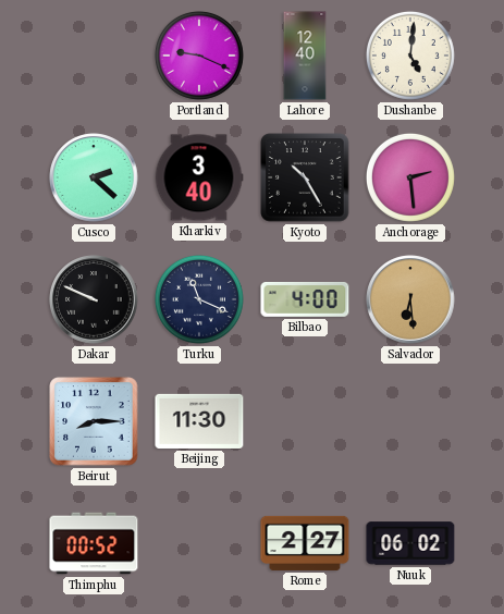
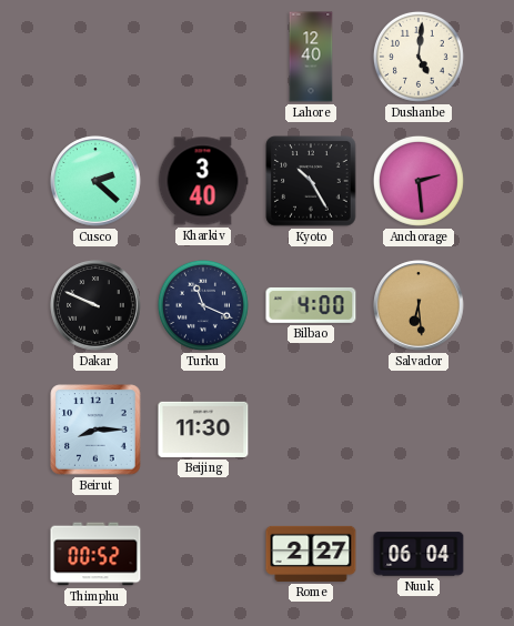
Portland: 9:19 -> none (199, 56)
Nuuk: 06:02 -> 06:04 (419, 554)
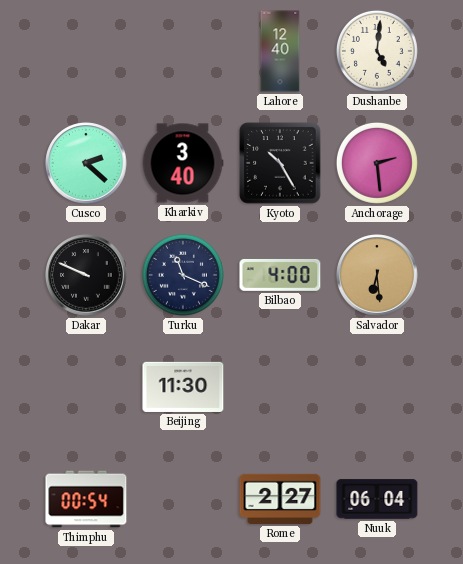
Beirut: 8:15 -> none (95, 430)
Thimphu: 00:52 -> 00:54 (86, 499)
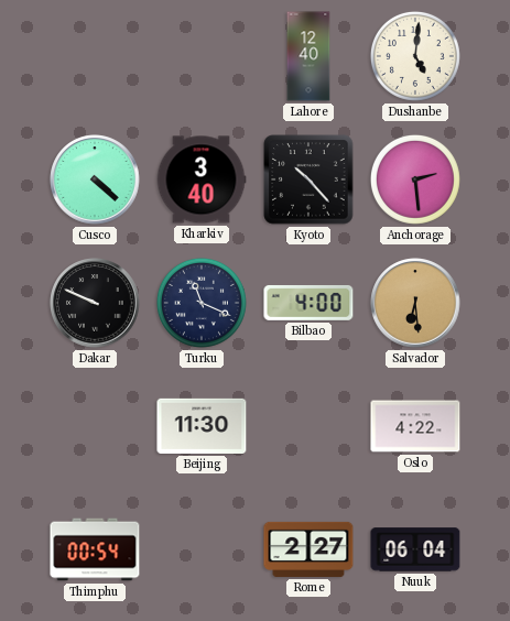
Cusco: 2:22 -> 4:22 (95, 179)
Kyoto: 10:25 -> 10:23 (308, 179)
Oslo: none -> 4:22 (415, 426)
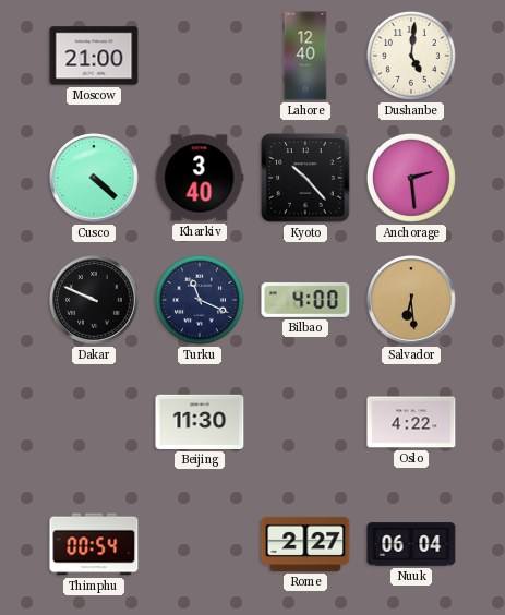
Moscow: none -> 21:00 (94, 56)
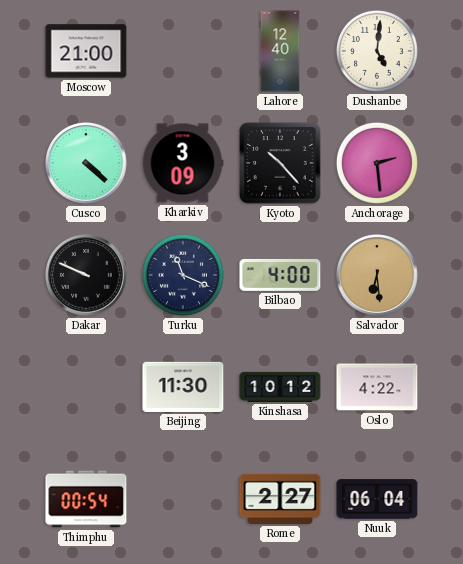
Kharkiv: 3:40 -> 3:09 (183, 163)
Kinshasa: none -> 10:12 (280, 387)
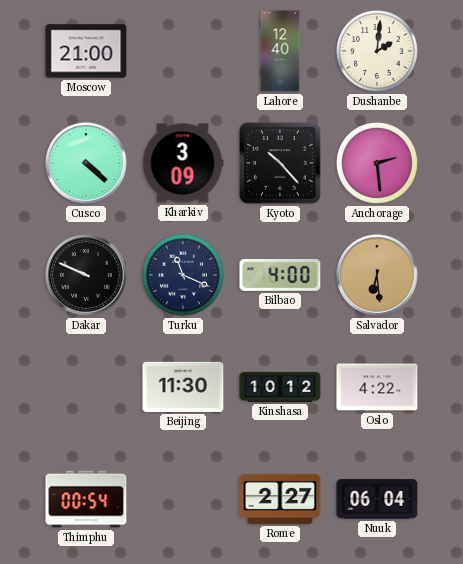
Dushanbe: 5:01 -> 2:01 (377, 51)
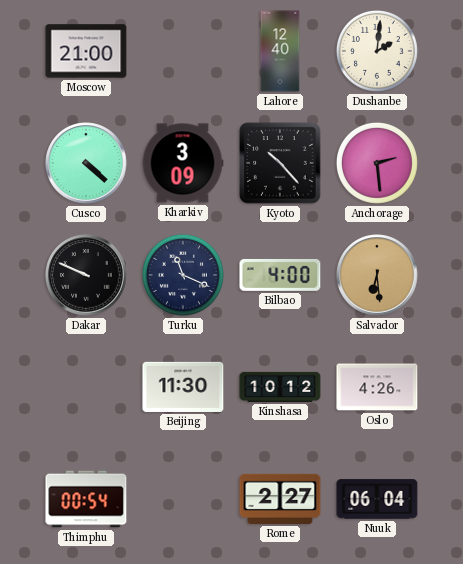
Oslo: 4:22 -> 4:26 (377, 387)
